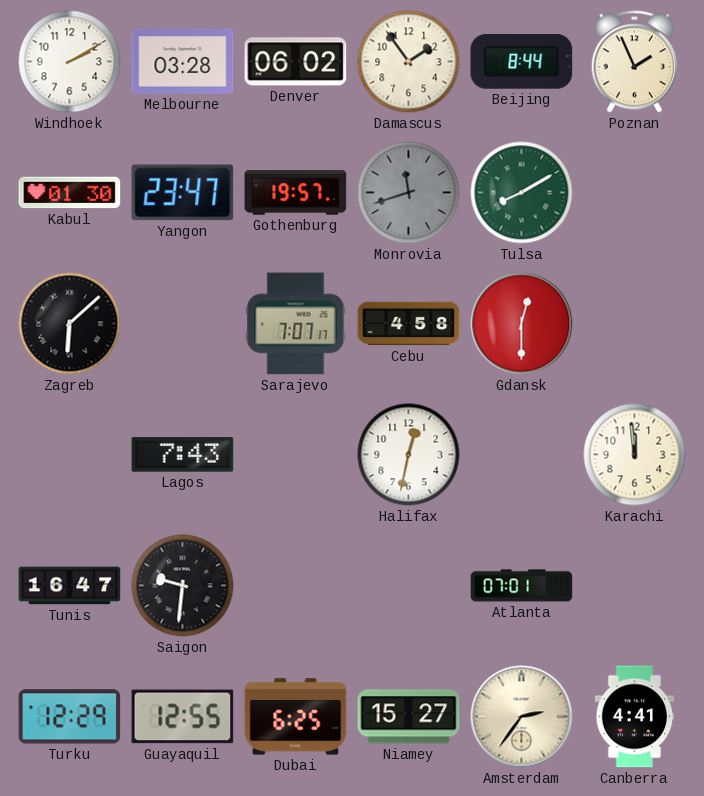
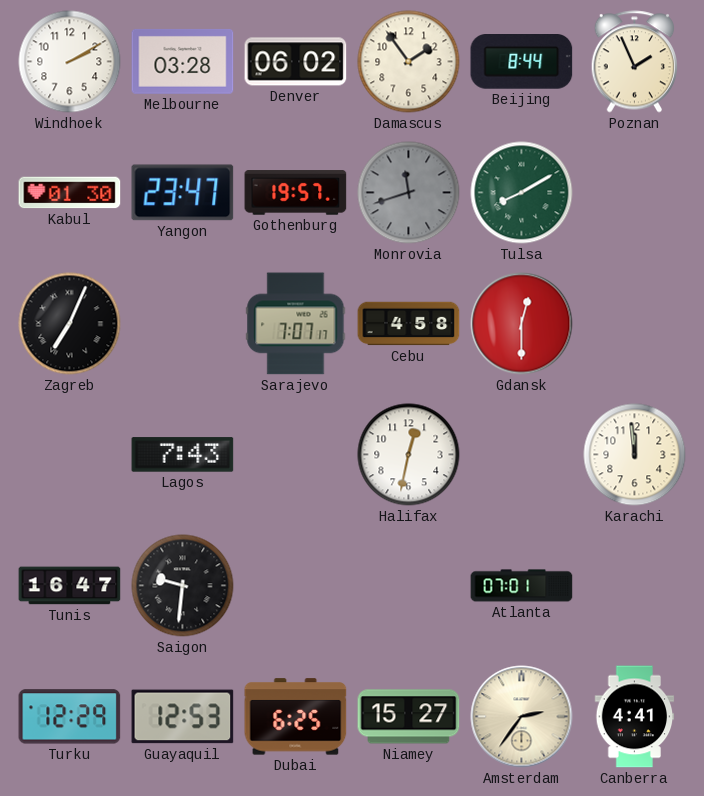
Zagreb: 6:08 -> 7:04 (70, 324)
Guayaquil: 12:55 -> 12:53 (183, 717)
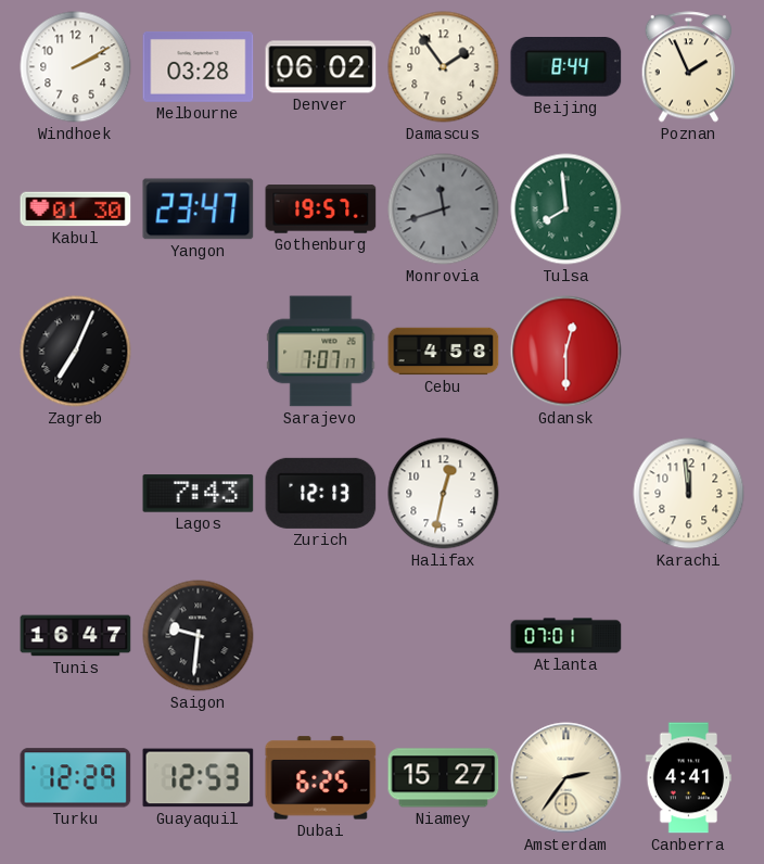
Tulsa: 8:10 -> 7:59 (566, 209)
Zurich: none -> 12:13 (321, 493)
